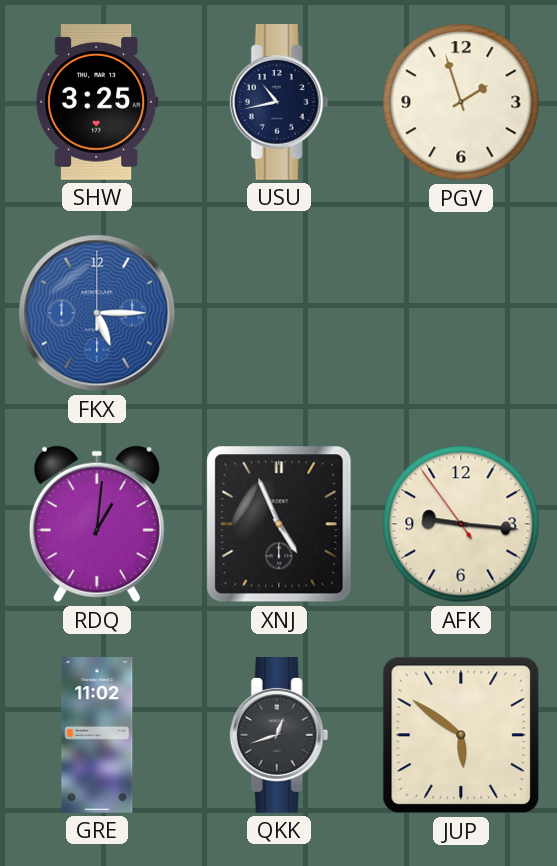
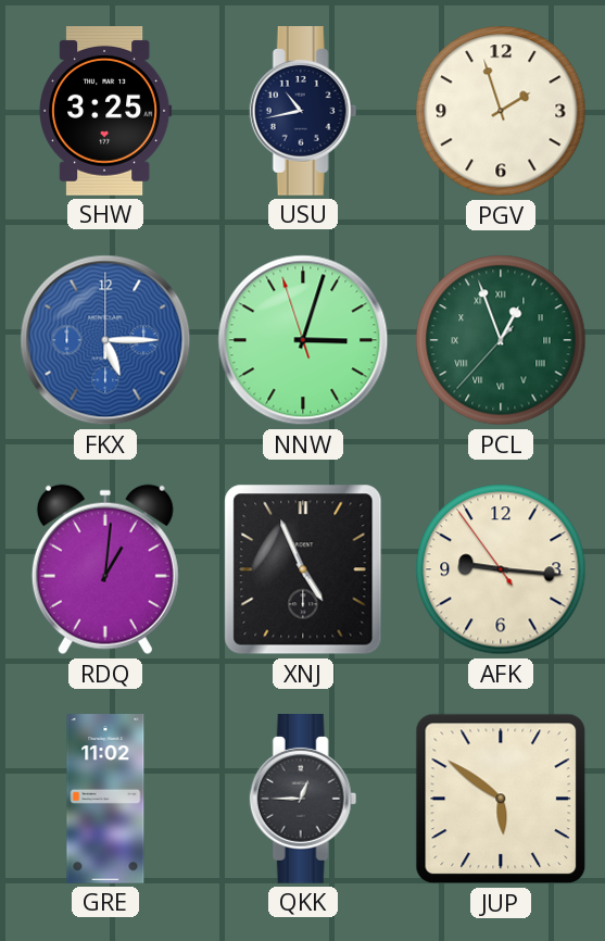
NNW: none -> 3:02 (303, 340)
PCL: none -> 12:56 (501, 340)
QKK: 12:42 -> 12:45 (303, 800)
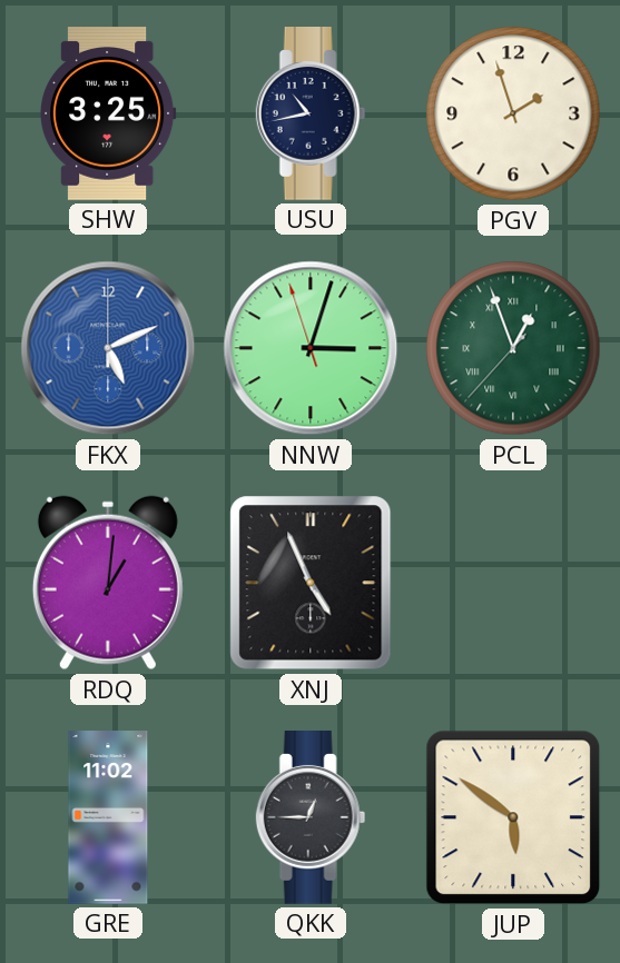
FKX: 5:15 -> 5:11 (108, 348)
AFK: 9:15 -> none (501, 569)
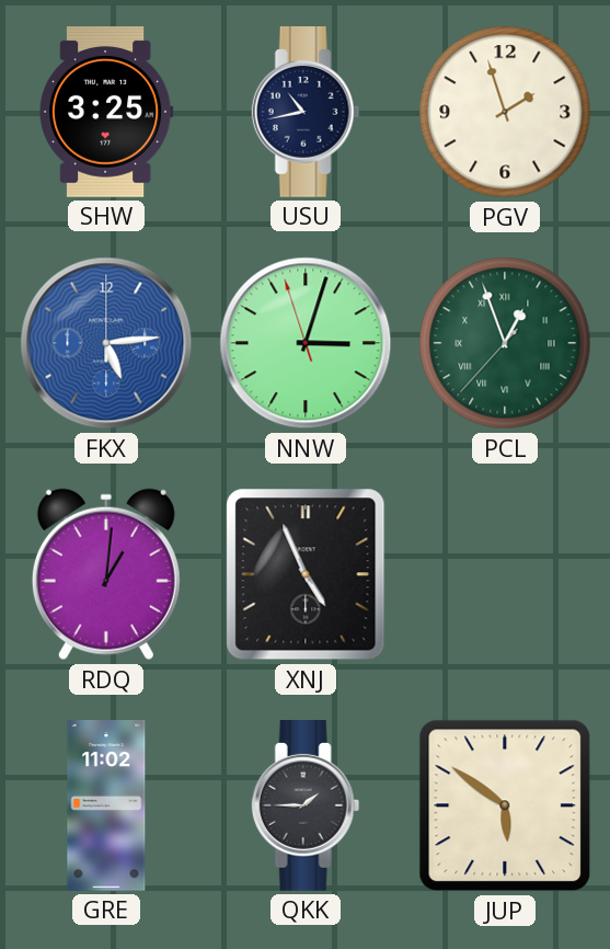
FKX: 5:11 -> 5:14 (106, 343)
QKK: 12:45 -> 1:45 (306, 807)
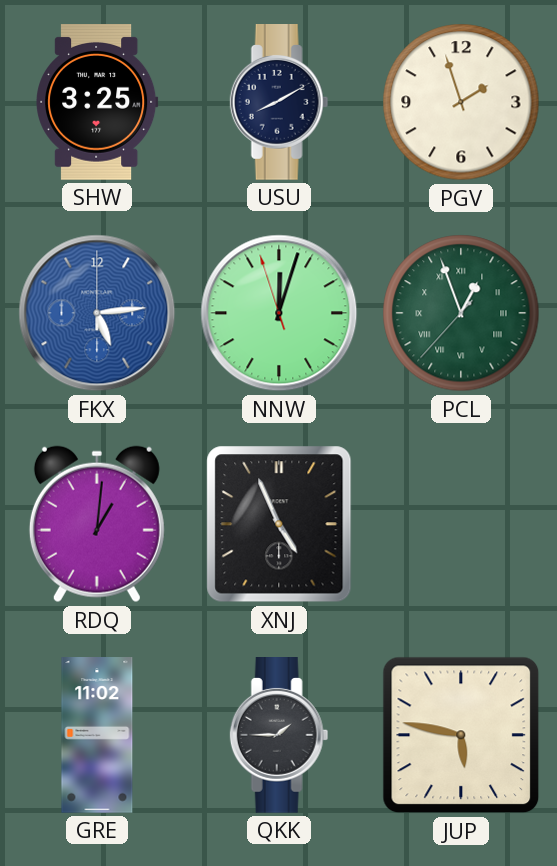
USU: 10:43 -> 8:10 (279, 103)
NNW: 3:02 -> 12:02 (279, 313)
JUP: 5:51 -> 5:47 (461, 735)
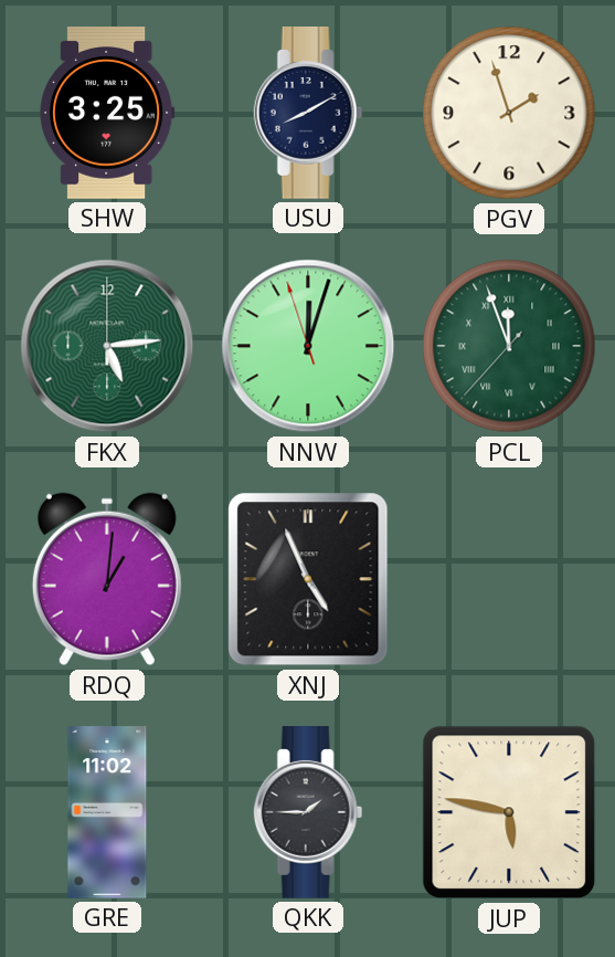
FKX dial: blue -> green (107, 346)
PCL: 12:56 -> 11:56 (509, 346)
